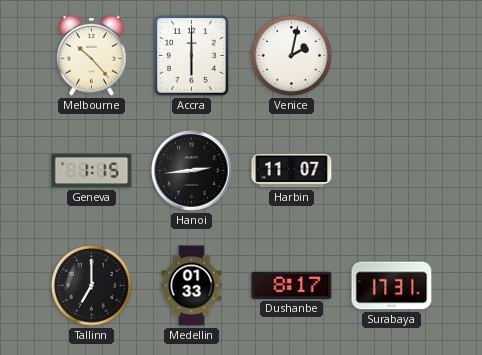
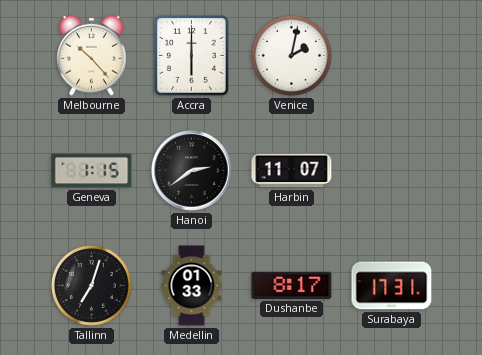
Hanoi: 2:44 -> 2:39 (192, 171)
Tallinn: 7:00 -> 7:03 (91, 285)
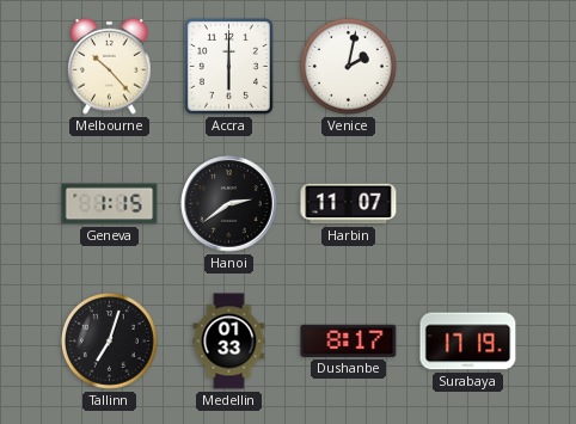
Surabaya: 17:31 -> 17:19 (468, 342)
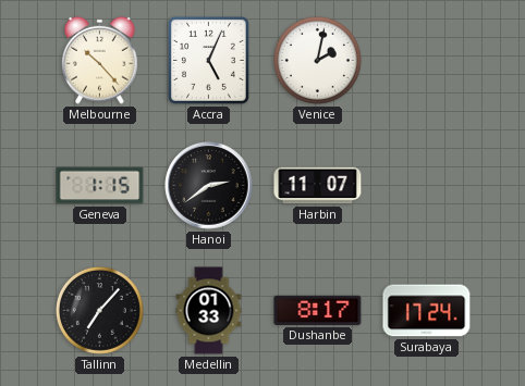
Accra: 6:00 -> 5:04 (208, 61)
Tallinn: 7:03 -> 7:07 (99, 310)
Surabaya: 17:19 -> 17:24 (427, 311)
